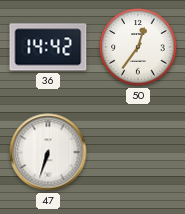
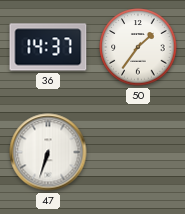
36: 14:42 -> 14:37 (48, 47)
50: 12:36 -> 1:36 (138, 47)
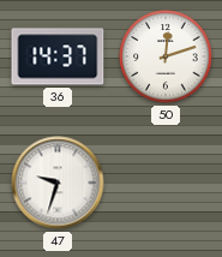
50: 1:36 -> 12:12 (166, 56)
47: 6:33 -> 9:33 (58, 183)
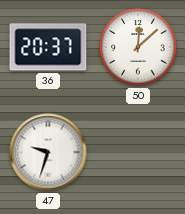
36: 14:37 -> 20:37 (48, 47)
50: 12:12 -> 12:08 (138, 47)
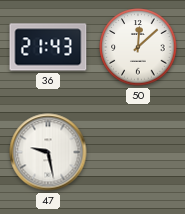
36: 20:37 -> 21:43 (48, 47)
47: 9:33 -> 9:28 (48, 152)
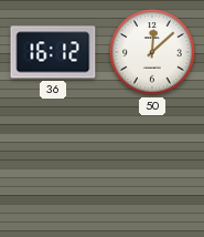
36: 21:43 -> 16:12 (53, 52)
47: 9:28 -> none (48, 152)
